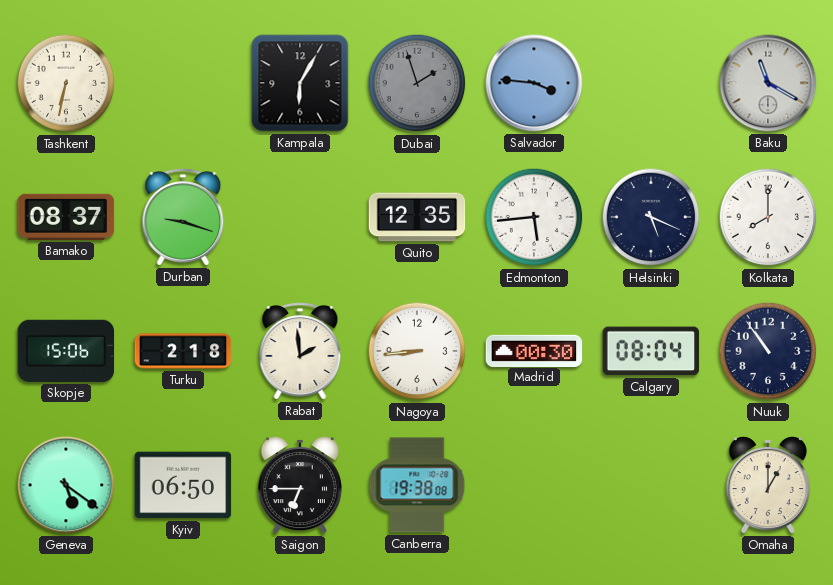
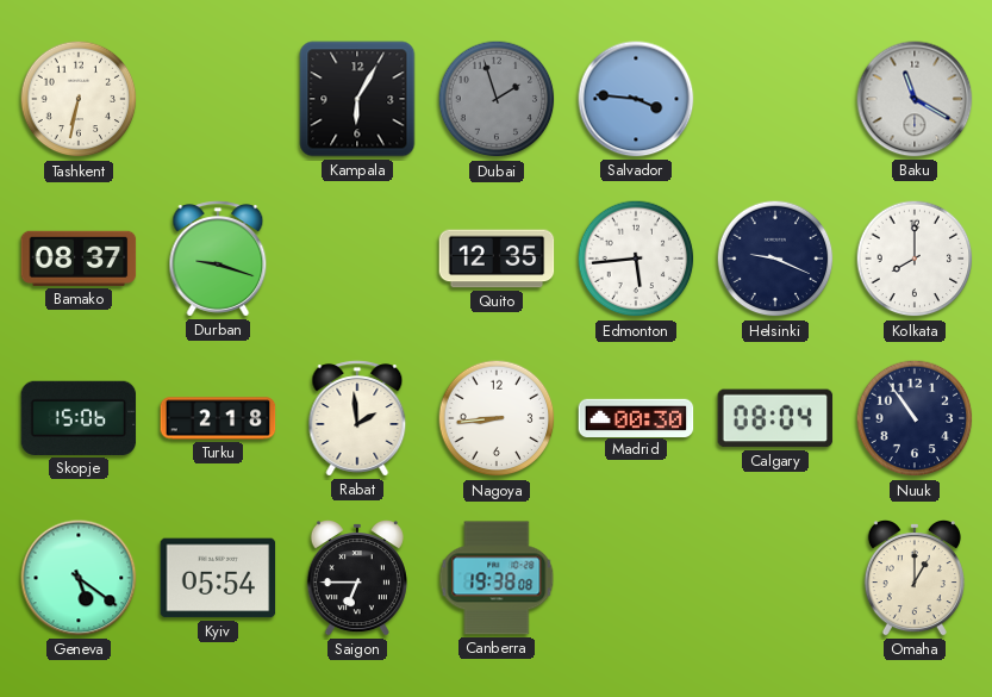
Helsinki: 5:19 -> 9:19 (775, 259)
Kyiv: 06:50 -> 05:54 (218, 578)
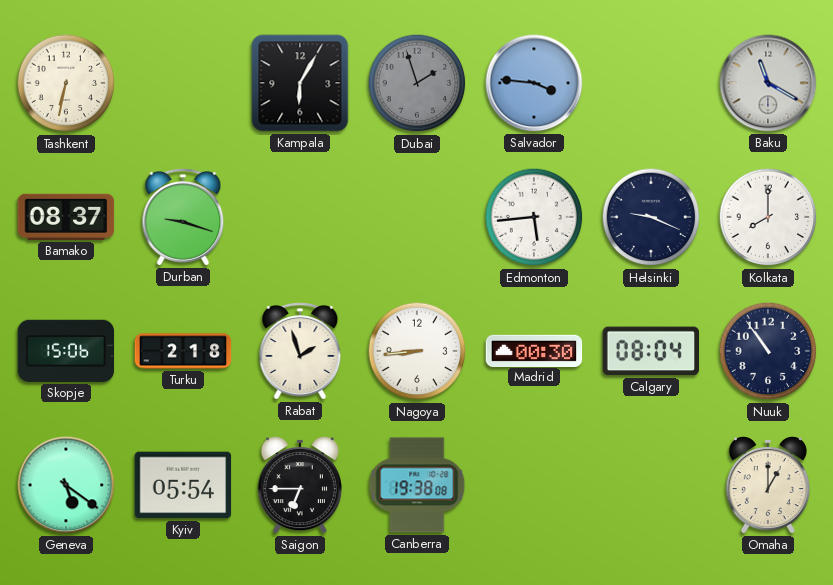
Quito: 12:35 -> none (497, 259)
Rabat: 1:59 -> 1:57 (300, 351)
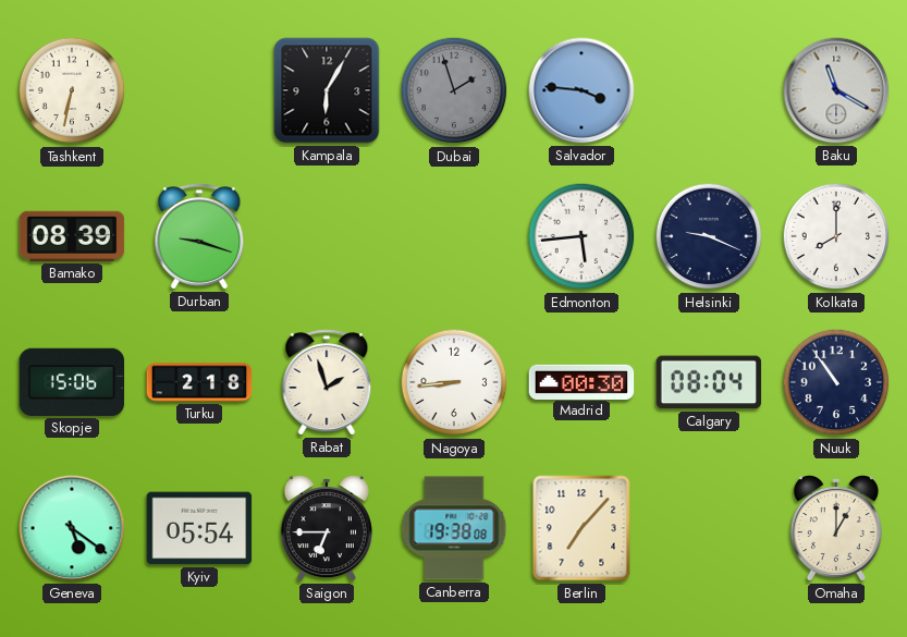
Bamako: 08:37 -> 08:39 (72, 236)
Berlin: none -> 7:07 (581, 528)
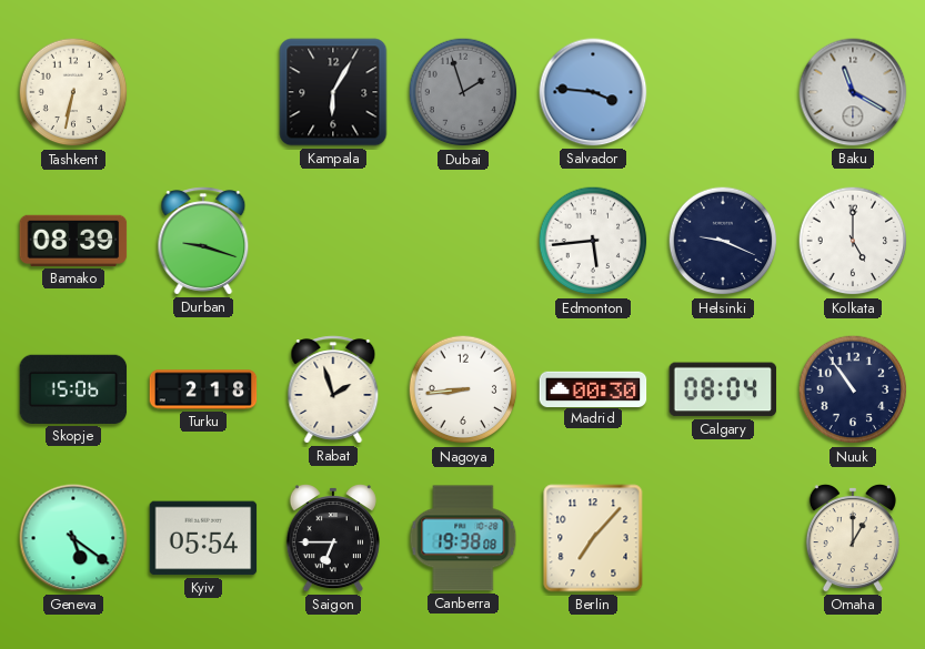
Kolkata: 8:00 -> 5:00 (853, 241)
